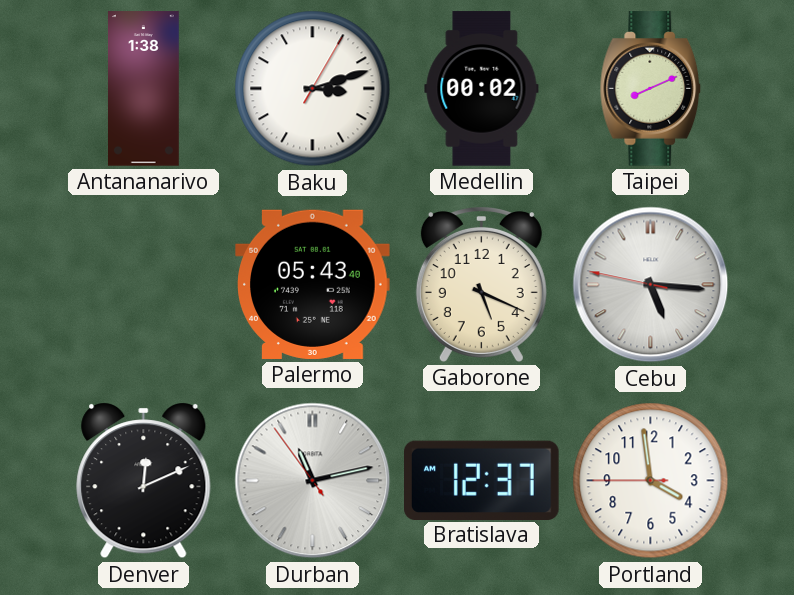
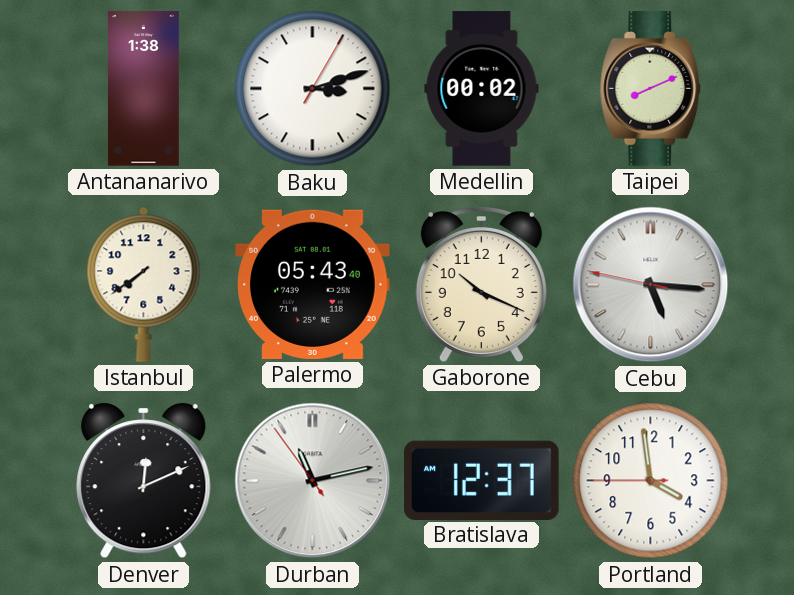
Istanbul: none -> 7:39 (144, 284)
Gaborone: 5:19 -> 10:19 (481, 285)
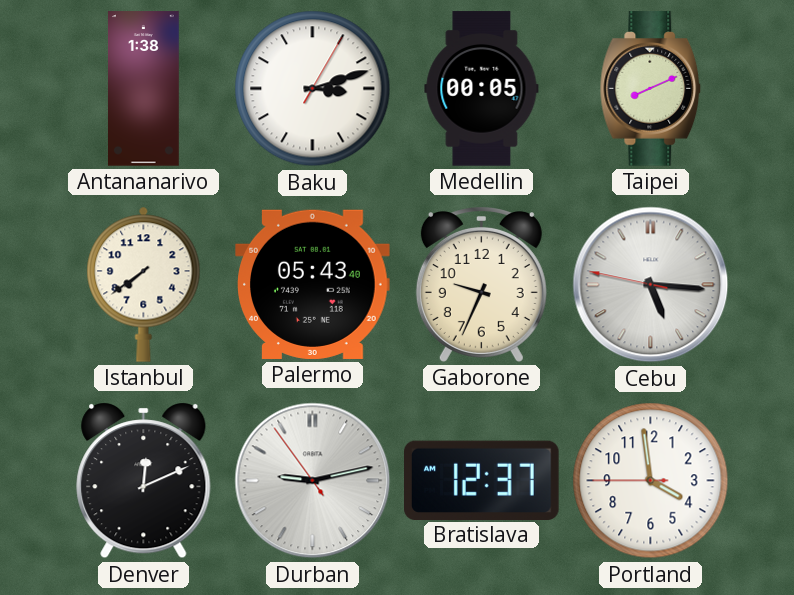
Medellin: 00:02 -> 00:05 (482, 89)
Gaborone: 10:19 -> 9:34 (481, 285)
Durban: 11:12 -> 9:12 (313, 481)
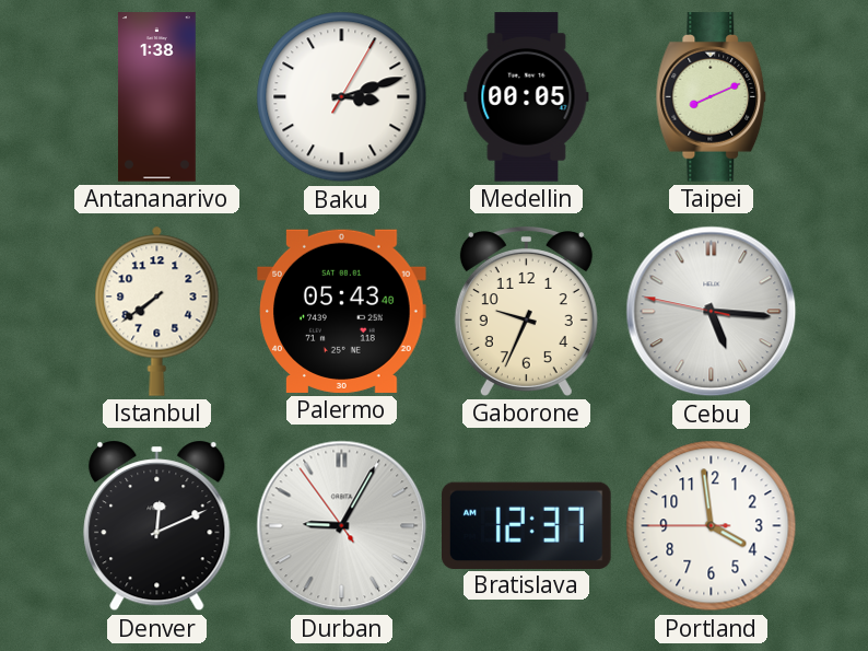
Durban: 9:12 -> 9:04 (342, 526)
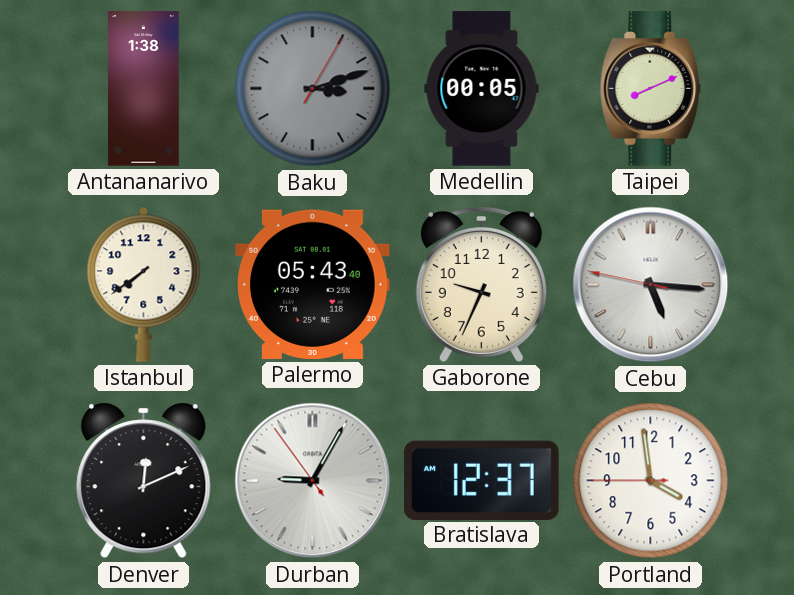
Baku dial: white -> grey (313, 89)
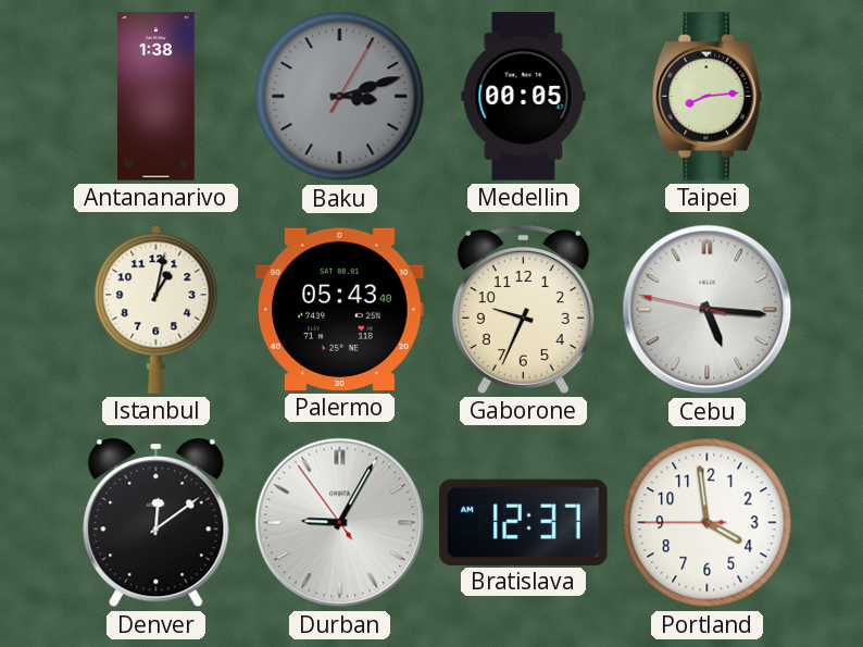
Taipei: 8:11 -> 8:14 (708, 97)
Istanbul: 7:39 -> 1:02 (157, 309)
Denver: 12:11 -> 12:09 (157, 523)
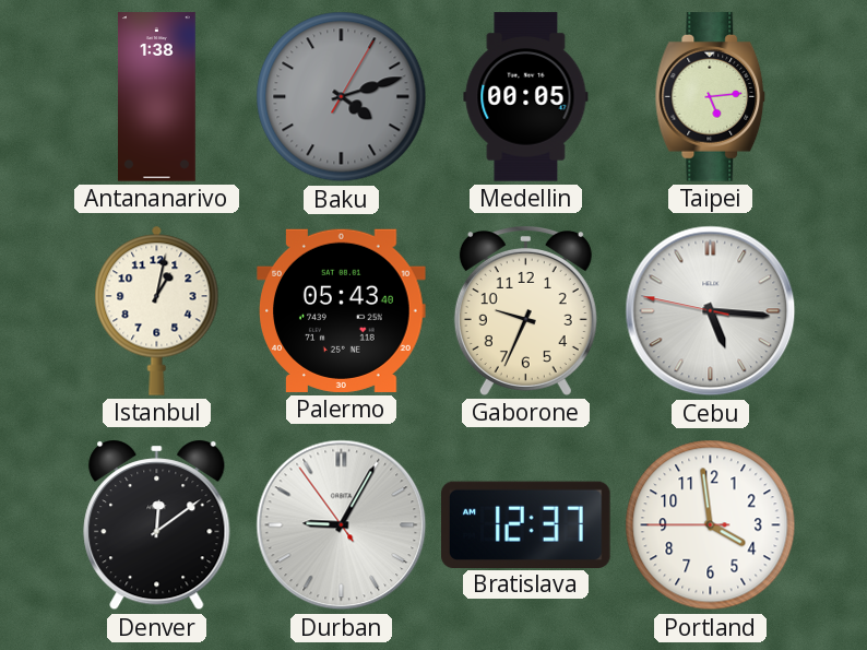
Baku: 3:12 -> 4:12 (342, 97)
Taipei: 8:14 -> 5:14 (711, 97)
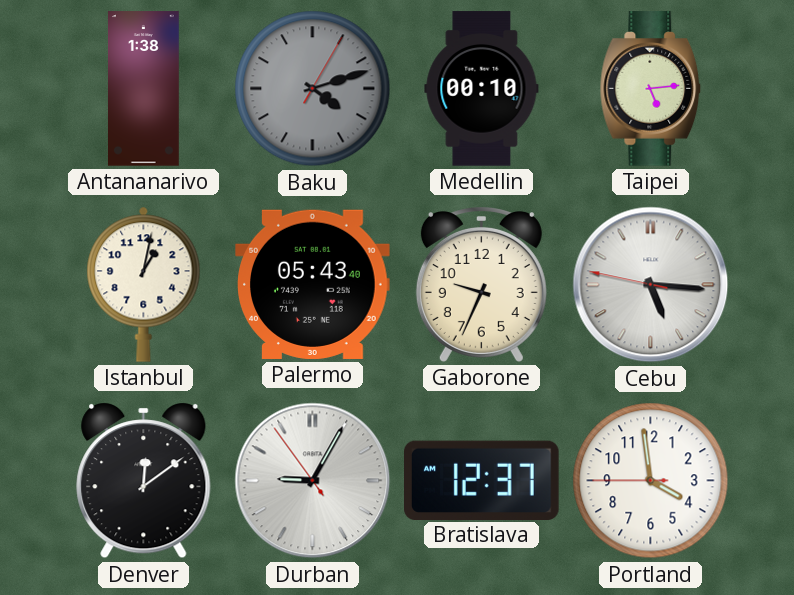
Medellin: 00:05 -> 00:10 (482, 89)
